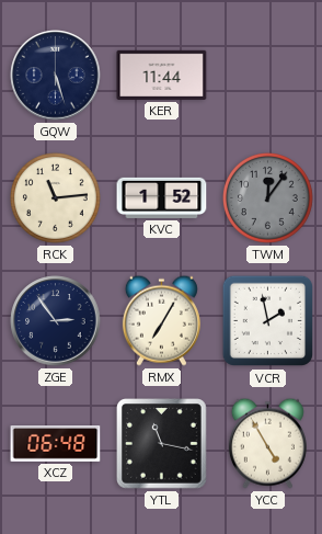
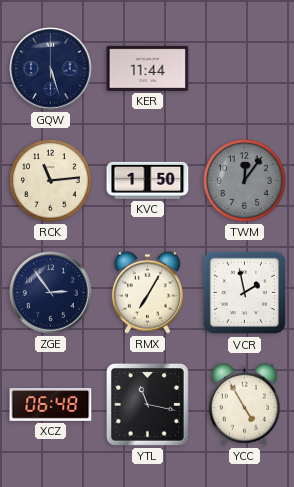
KVC: 1:52 -> 1:50 (148, 180)
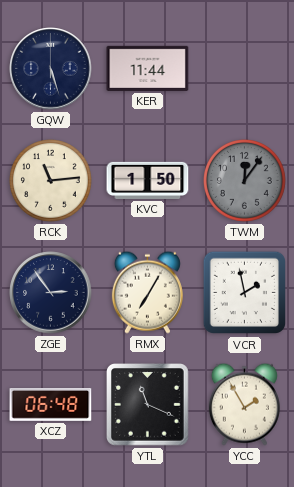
YTL: 11:17 -> 11:19 (148, 405)
YCC: 4:55 -> 1:55 (244, 404)
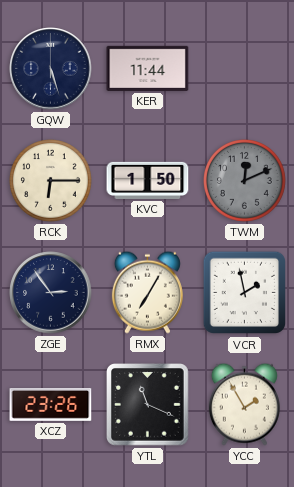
RCK: 11:14 -> 6:15 (51, 181)
TWM: 12:06 -> 12:11 (245, 181)
XCZ: 06:48 -> 23:26 (51, 405)
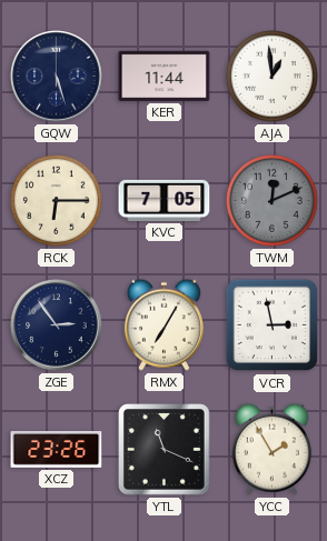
AJA: none -> 12:59 (272, 77)
KVC: 1:50 -> 7:05 (165, 200)
VCR: 1:58 -> 2:58 (272, 325)
